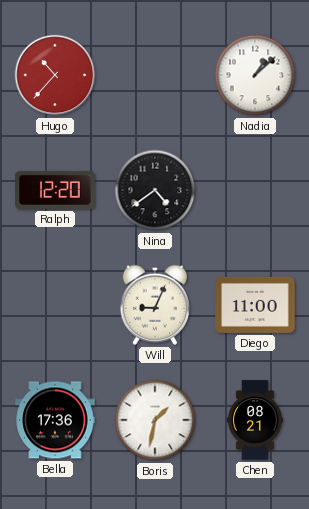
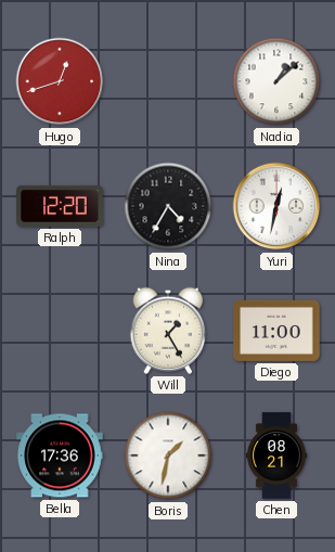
Hugo: 10:37 -> 12:42 (60, 81)
Nina: 4:39 -> 4:35 (168, 206)
Yuri: none -> 12:32 (276, 206)
Will: 9:04 -> 1:25 (167, 331)
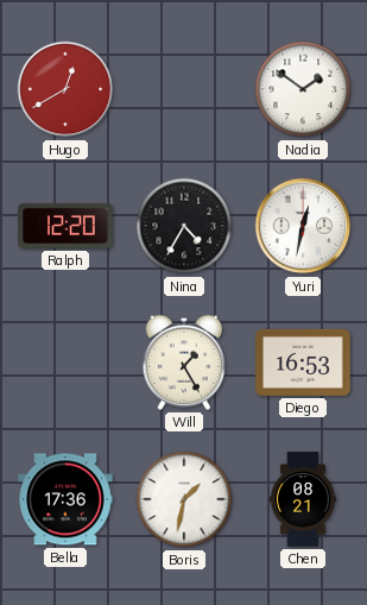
Hugo: 12:42 -> 12:40 (65, 89)
Nadia: 1:08 -> 1:51 (303, 89)
Diego: 11:00 -> 16:53 (303, 363)
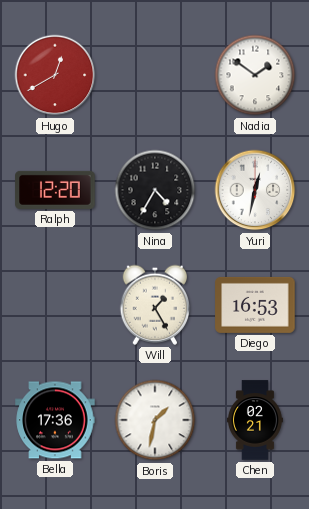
Chen: 08:21 -> 02:21 (255, 420)
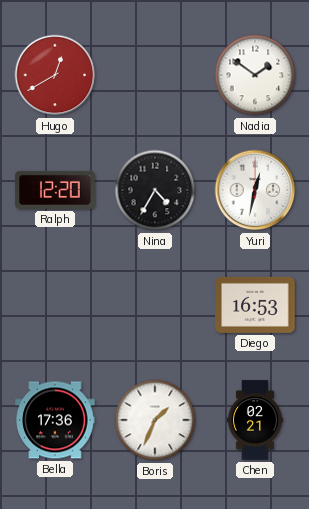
Will: 1:25 -> none (154, 305)
Boris: 1:32 -> 1:34 (155, 420)
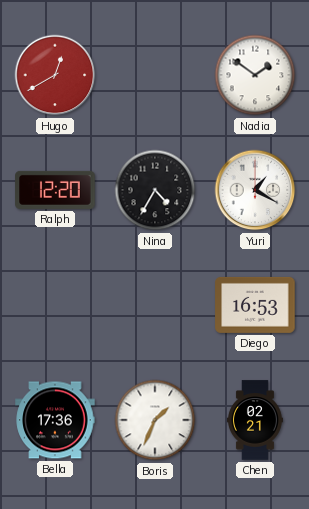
Yuri: 12:32 -> 1:20 (255, 190)
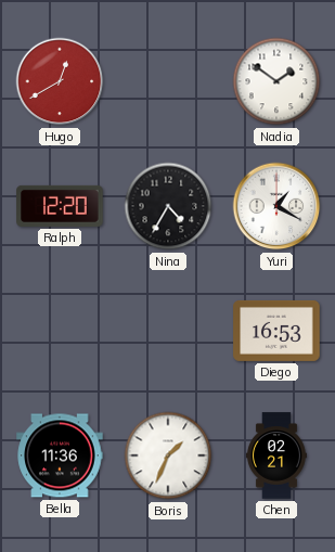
Bella: 17:36 -> 11:36 (60, 455)
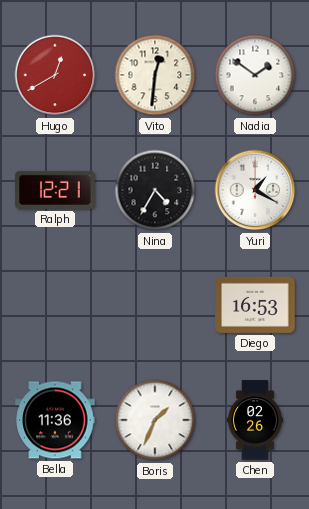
Vito: none -> 12:31 (155, 75)
Ralph: 12:20 -> 12:21 (55, 190)
Chen: 02:21 -> 02:26 (255, 420)
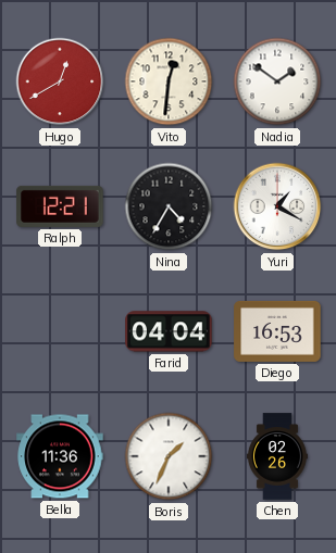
Farid: none -> 04:04 (169, 331)
